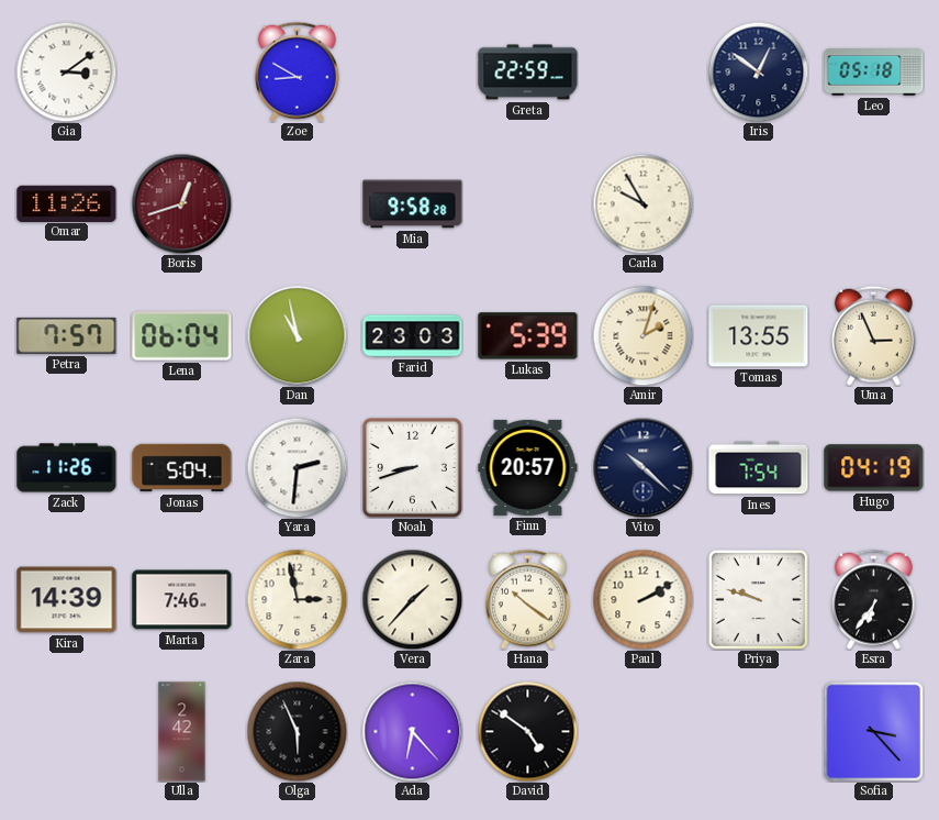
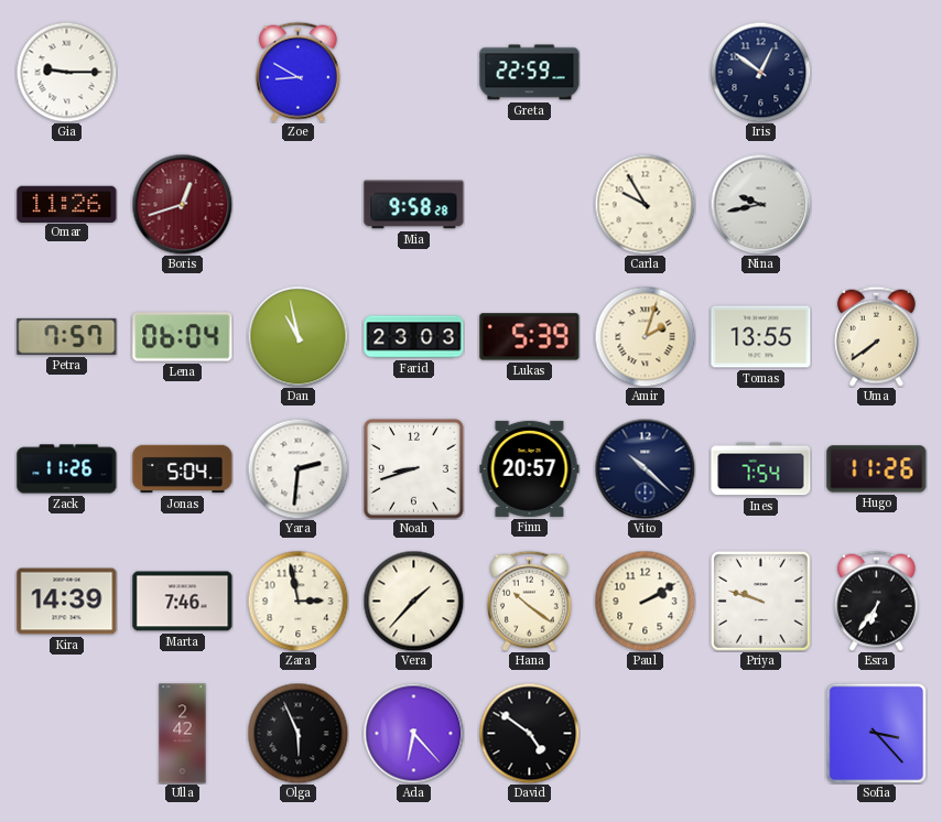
Gia: 3:09 -> 9:15 (66, 72)
Leo: 05:18 -> none (874, 73)
Nina: none -> 9:43 (760, 204)
Uma: 2:56 -> 7:39 (876, 336)
Hugo: 04:19 -> 11:26 (877, 469)
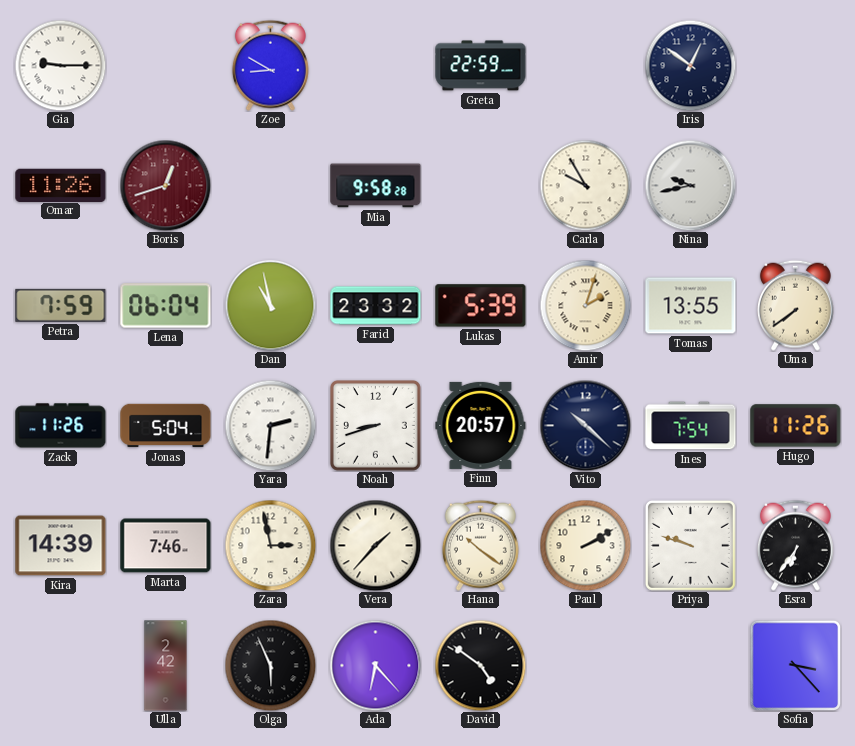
Petra: 7:57 -> 7:59 (61, 305)
Farid: 23:03 -> 23:32 (376, 306)
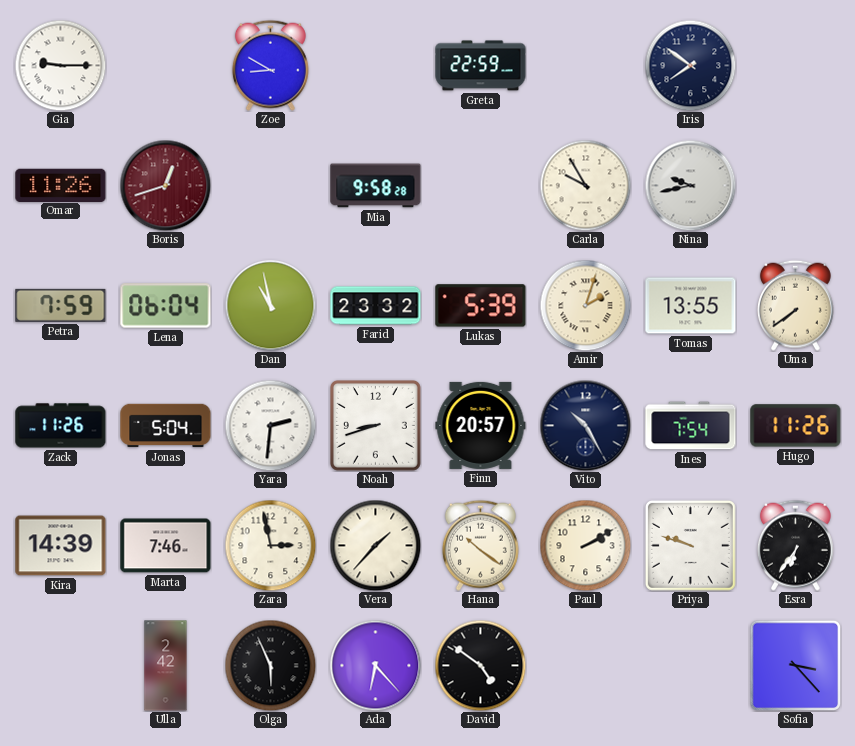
Iris: 12:51 -> 7:51 (690, 65)
Vito: 10:22 -> 10:25 (585, 425)
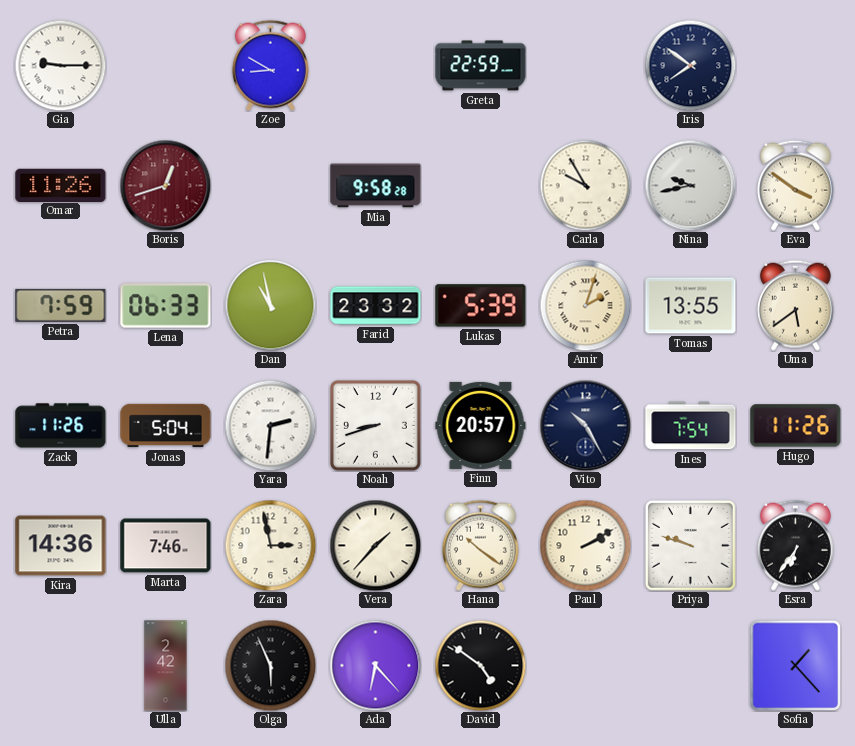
Eva: none -> 3:51 (795, 185)
Lena: 06:04 -> 06:33 (166, 306)
Uma: 7:39 -> 5:39 (795, 305)
Kira: 14:39 -> 14:36 (61, 546)
Sofia: 3:23 -> 1:23 (795, 665)
